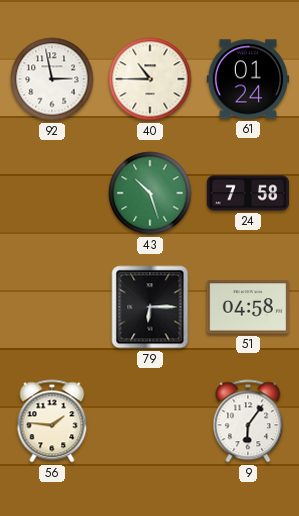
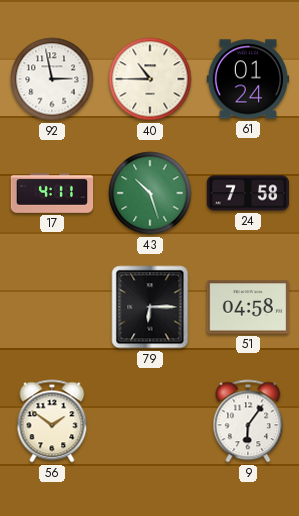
17: none -> 4:11 (52, 193)
56: 1:46 -> 1:51 (52, 421)
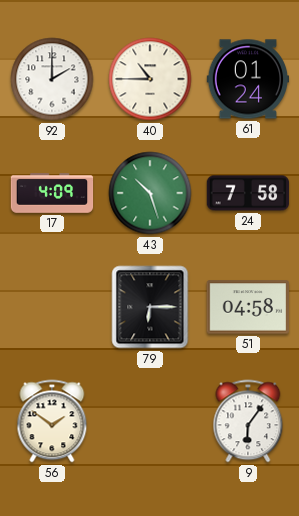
92: 2:58 -> 2:00 (52, 79)
17: 4:11 -> 4:09 (52, 193)
